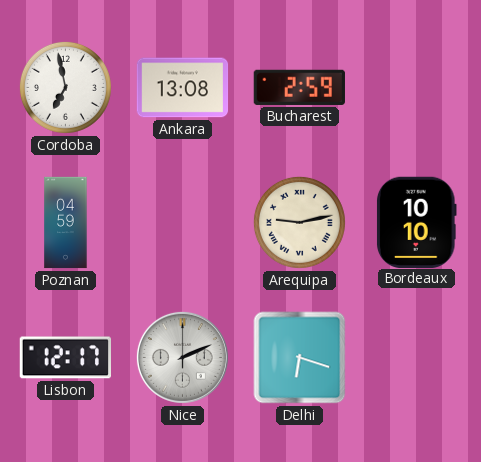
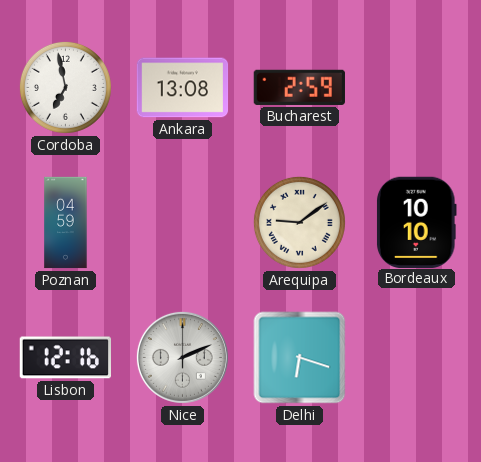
Arequipa: 9:13 -> 9:09 (299, 222)
Lisbon: 12:17 -> 12:16 (65, 358)
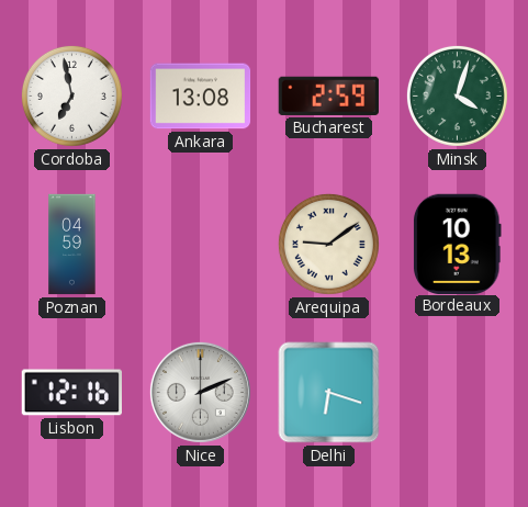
Minsk: none -> 4:03 (457, 95)
Bordeaux: 10:10 -> 10:13 (457, 244)
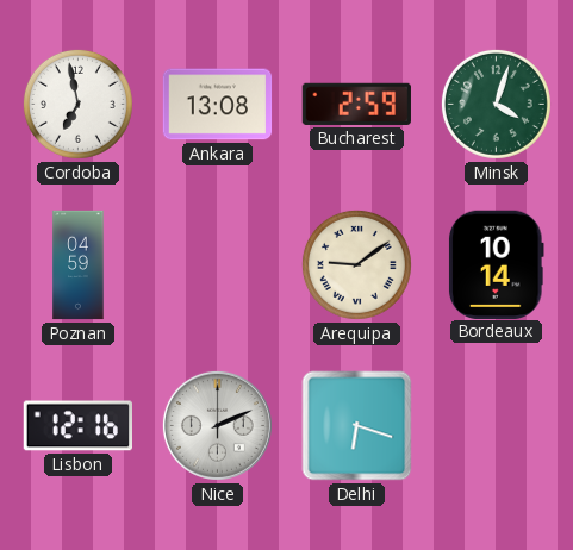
Bordeaux: 10:13 -> 10:14 (496, 264)
